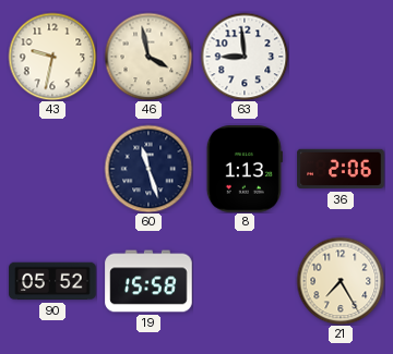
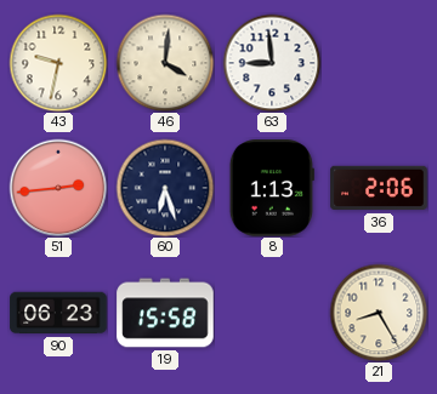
46: 3:58 -> 4:01 (165, 63)
51: none -> 2:44 (58, 188)
60: 11:27 -> 6:27 (165, 188)
90: 05:52 -> 06:23 (58, 313)
21: 7:25 -> 8:25 (379, 313)
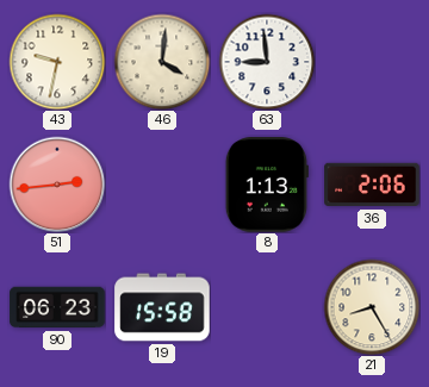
60: 6:27 -> none (165, 188)
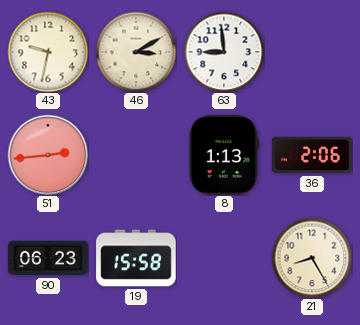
46: 4:01 -> 3:10 (136, 52)
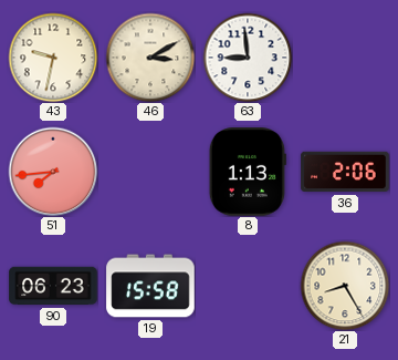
51: 2:44 -> 7:44 (53, 172)
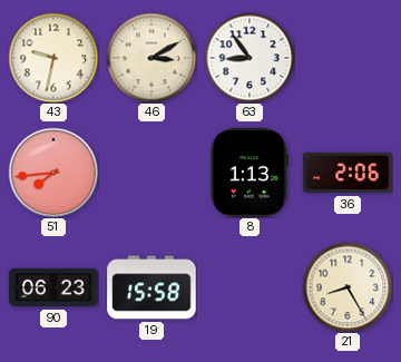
63: 8:59 -> 8:54 (250, 58)
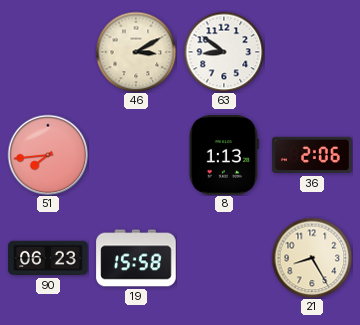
43: 9:32 -> none (53, 58)
63: 8:54 -> 8:51 (224, 52)
